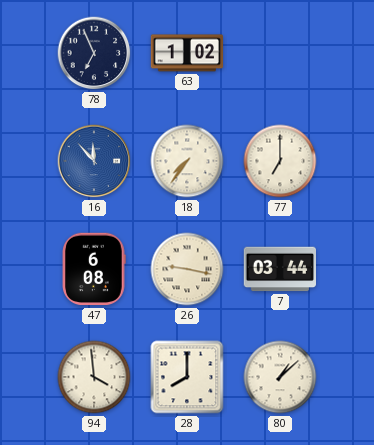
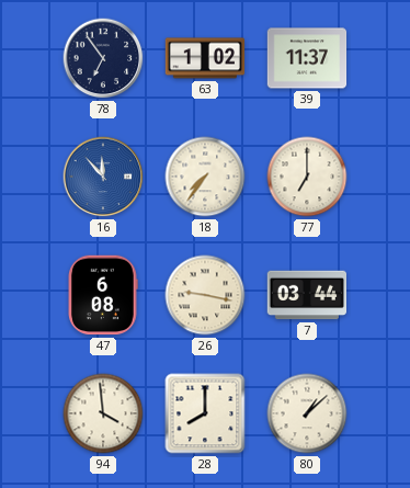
78: 6:56 -> 6:54 (103, 58)
39: none -> 11:37 (307, 58)
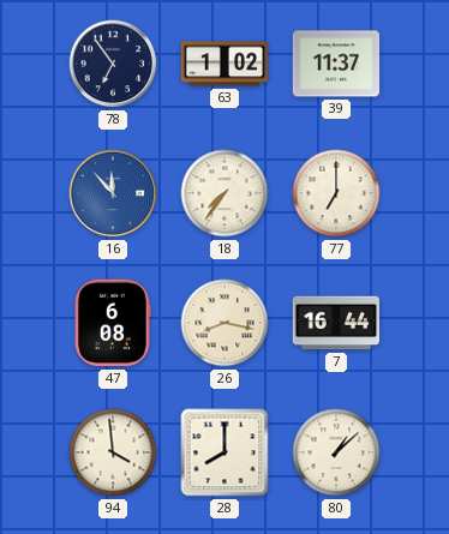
26: 9:17 -> 8:17 (224, 323)
7: 03:44 -> 16:44 (336, 323)
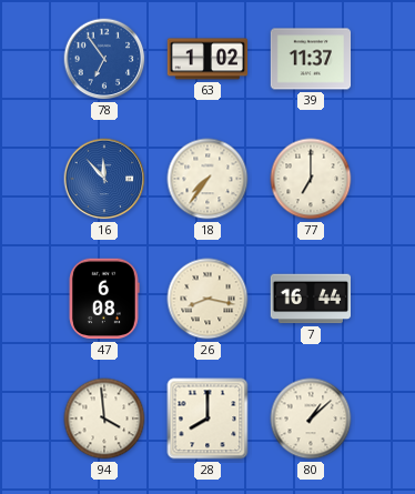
78 dial: navy -> blue (104, 59)
